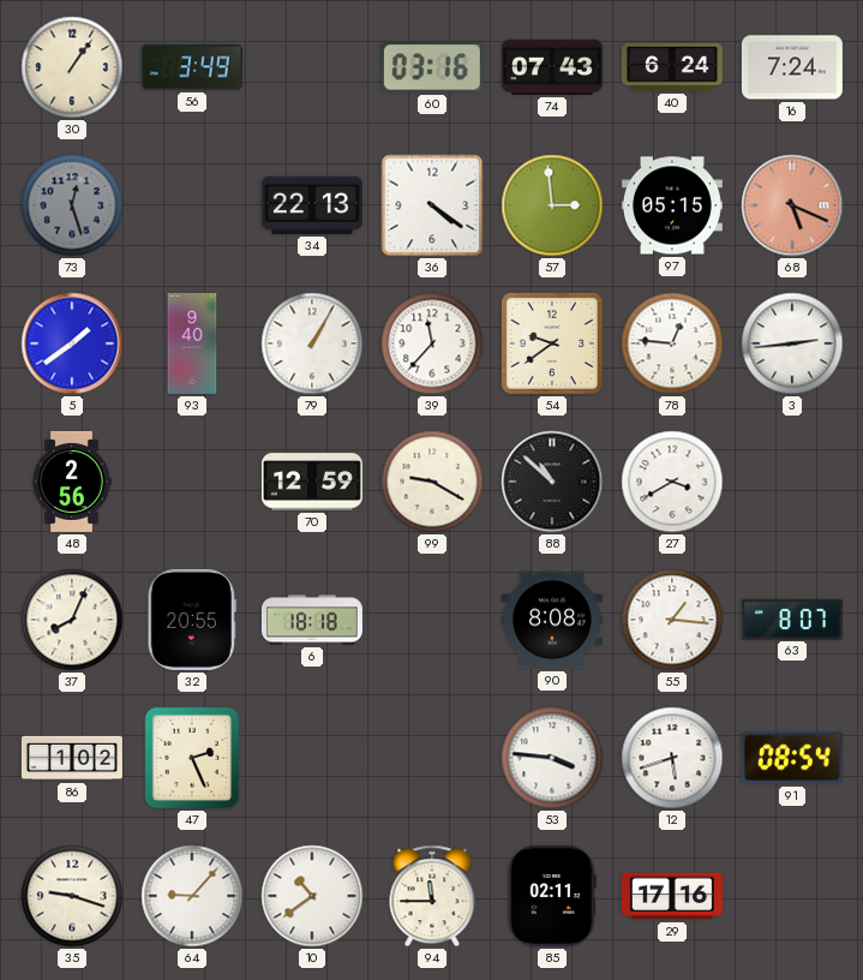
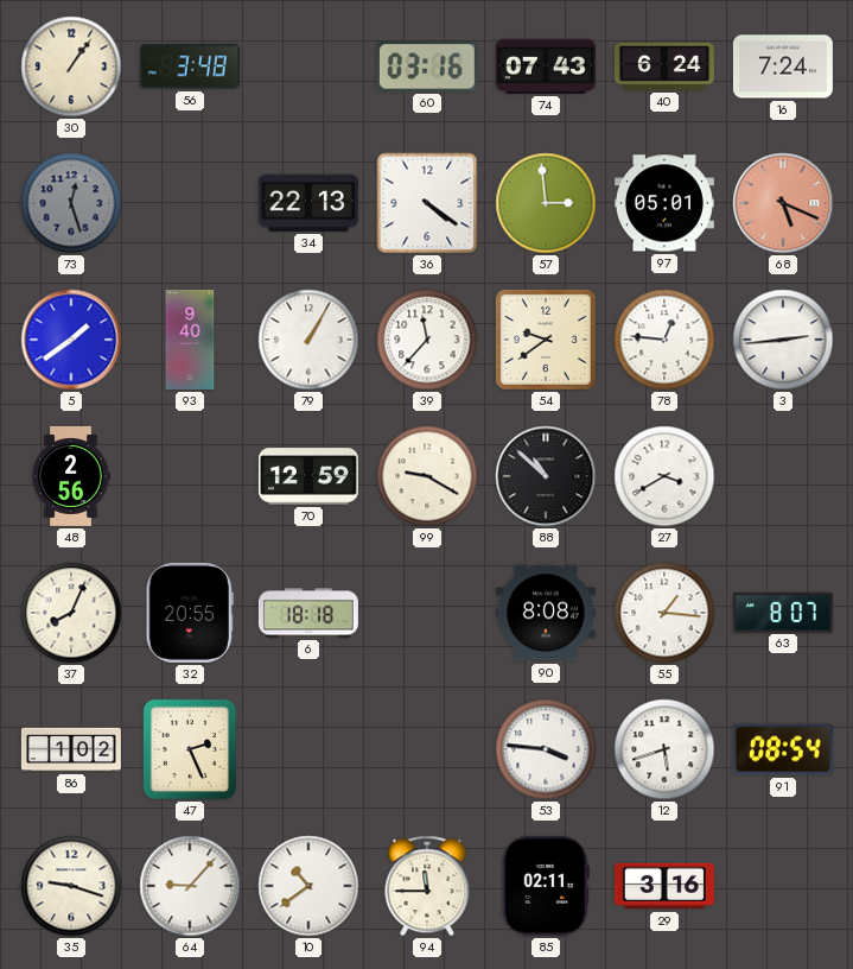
56: 3:49 -> 3:48 (190, 66)
97: 05:15 -> 05:01 (664, 203)
29: 17:16 -> 3:16 (664, 886)
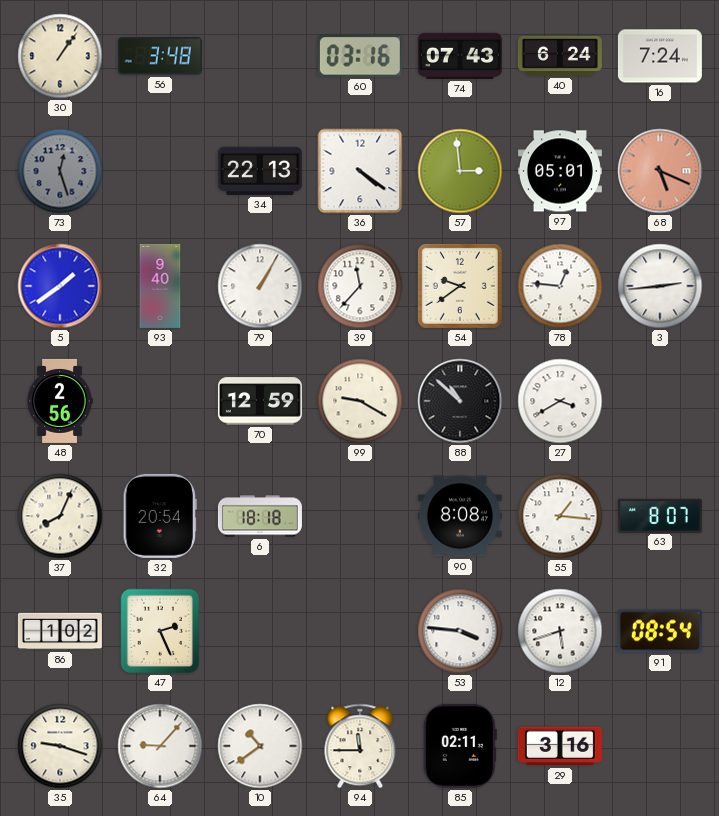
32: 20:55 -> 20:54 (160, 516)
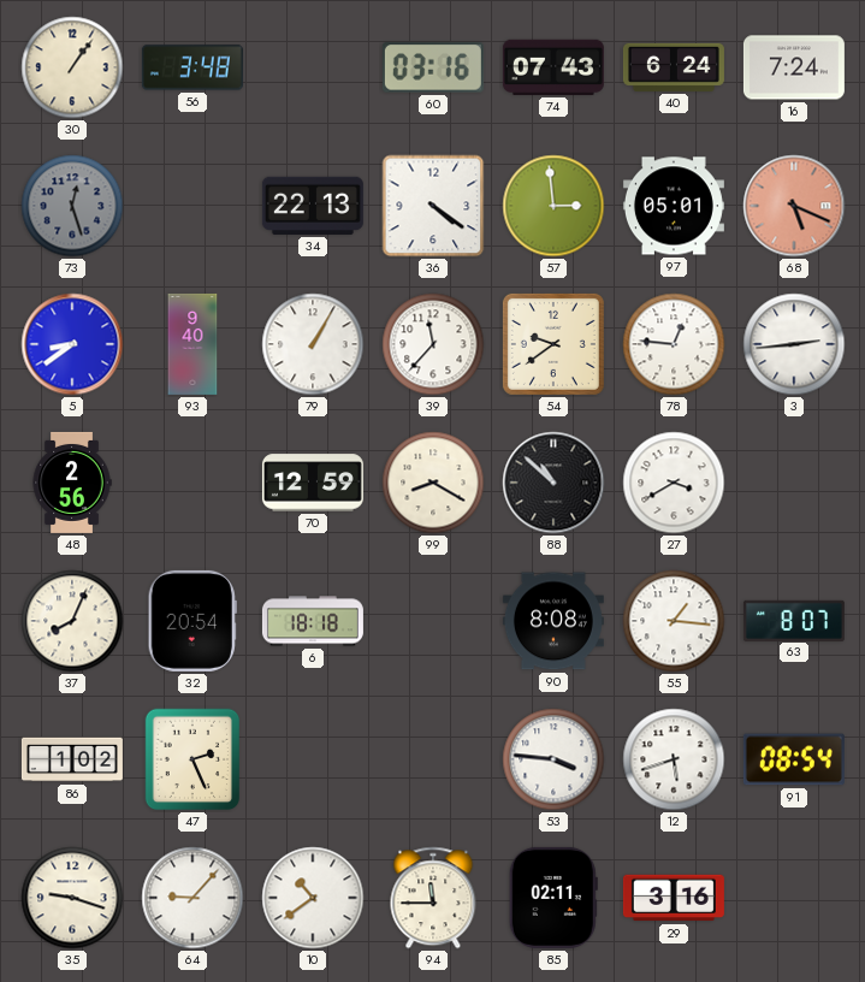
5: 1:39 -> 8:39 (72, 344)
99: 9:20 -> 8:20 (433, 483)
